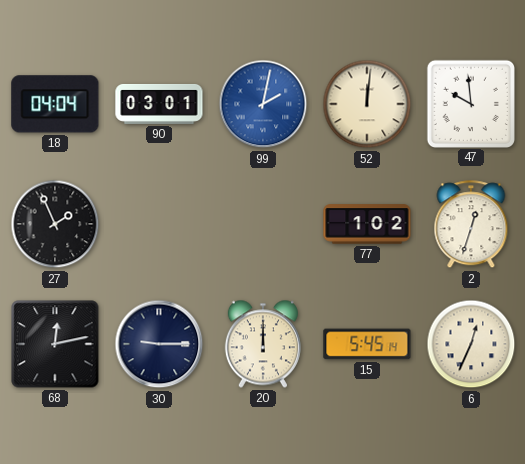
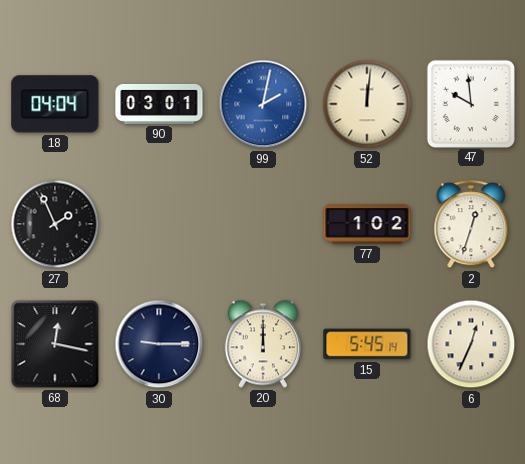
68: 12:13 -> 12:17 (55, 344)
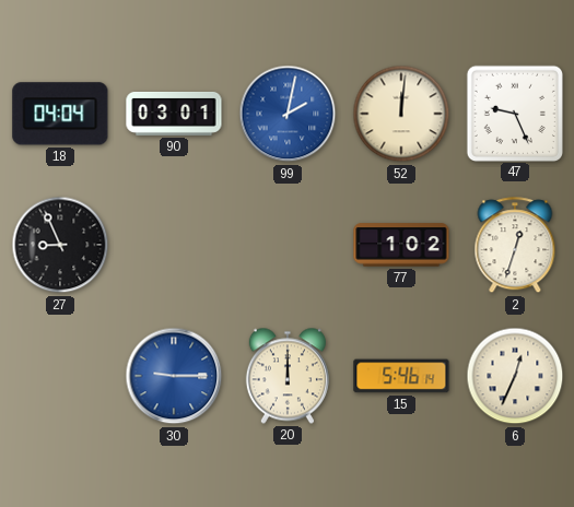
47: 9:59 -> 9:26 (514, 113)
27: 1:56 -> 8:56 (60, 245)
68: 12:17 -> none (55, 344)
30 dial: navy -> blue (174, 376)
15: 5:45 -> 5:46 (401, 376)
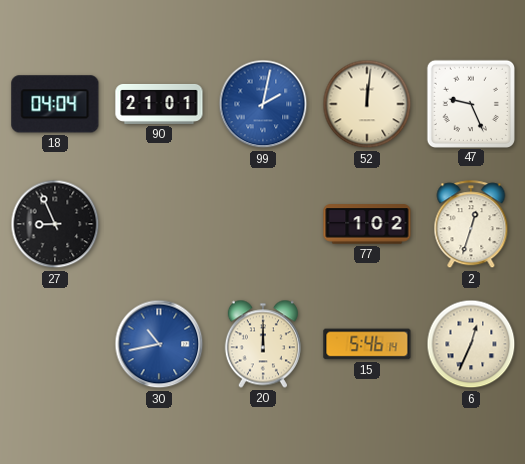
90: 03:01 -> 21:01 (159, 104)
30: 9:15 -> 10:43 (159, 344)
